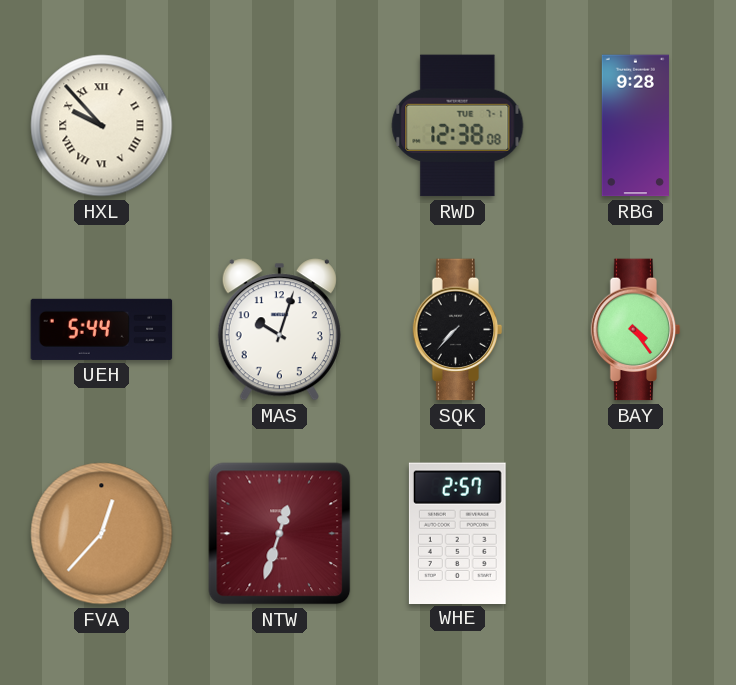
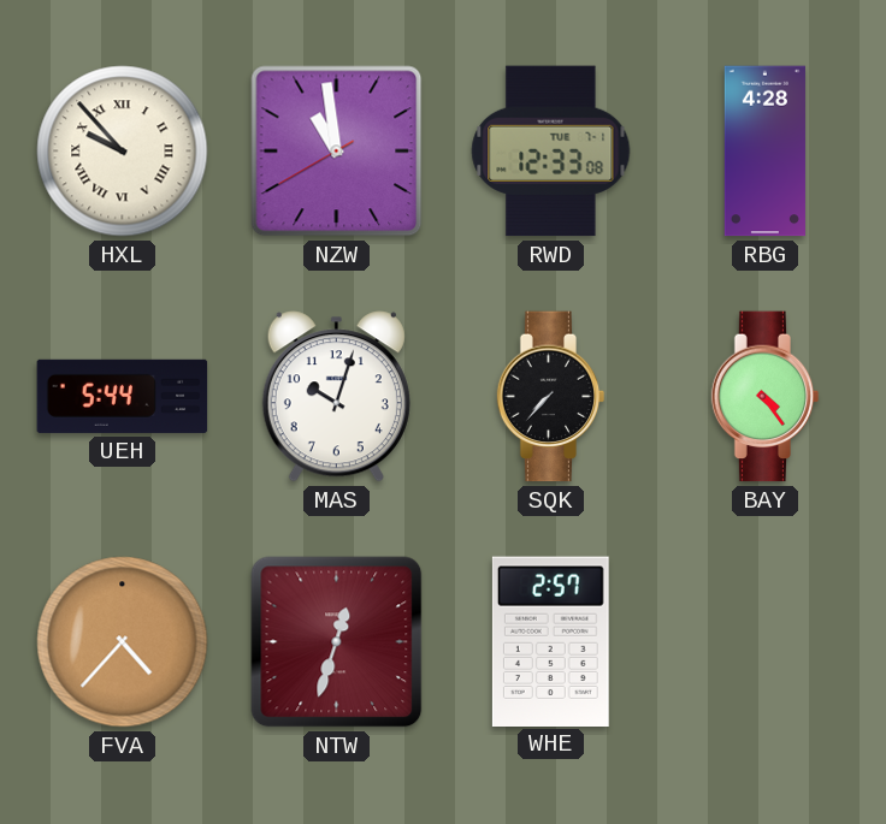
NZW: none -> 10:58 (337, 152)
RWD: 12:38 -> 12:33 (551, 152)
RBG: 9:28 -> 4:28 (764, 152)
FVA: 12:37 -> 4:37 (123, 642)
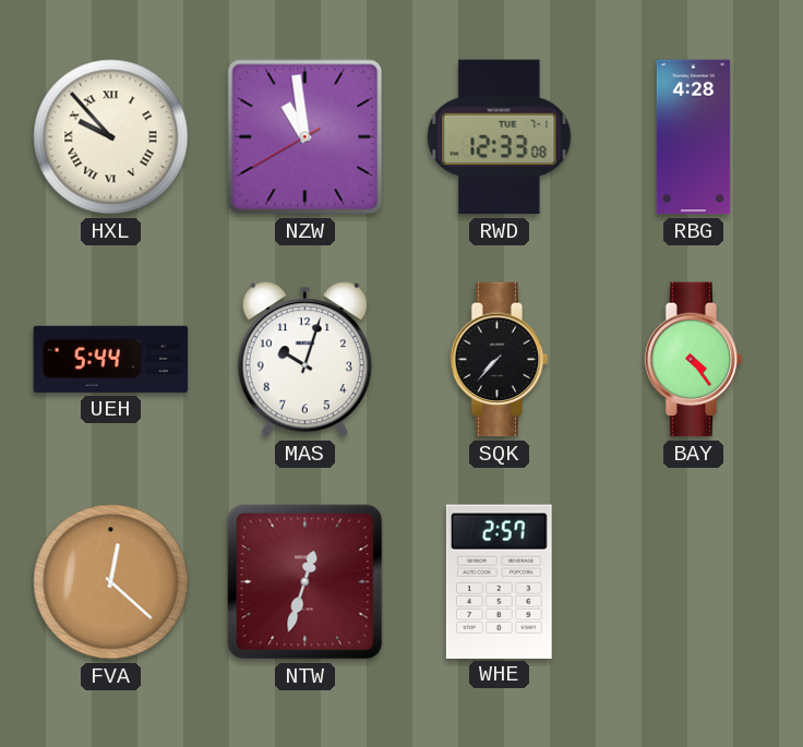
FVA: 4:37 -> 12:22 (111, 582)
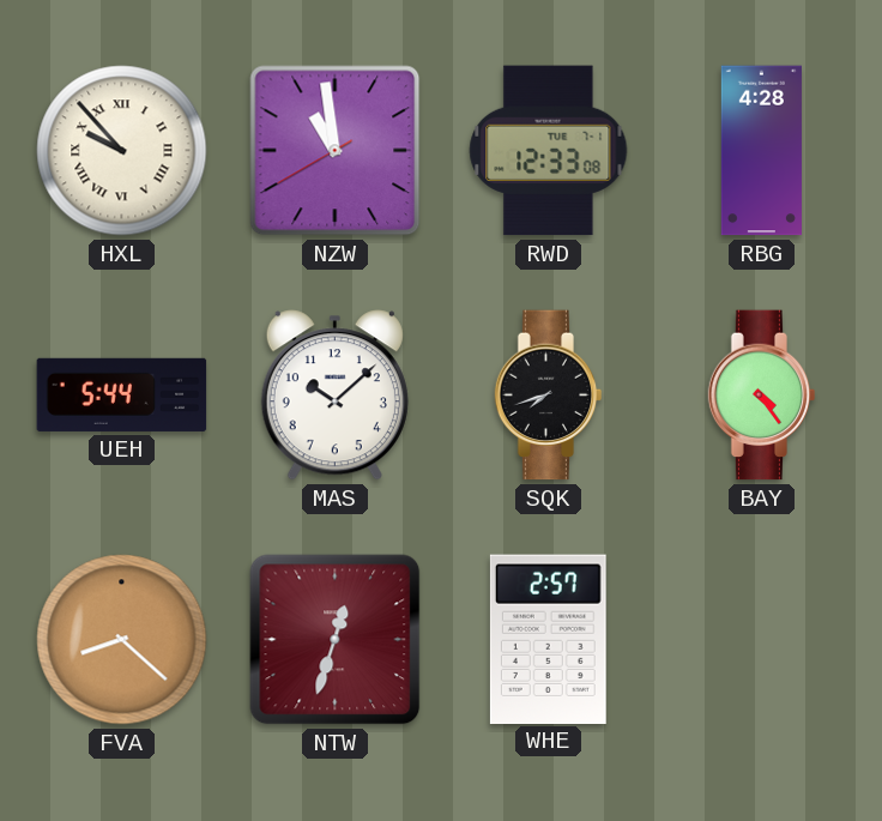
MAS: 10:03 -> 10:08 (334, 396)
SQK: 7:37 -> 7:42 (549, 396)
FVA: 12:22 -> 8:22 (122, 640)
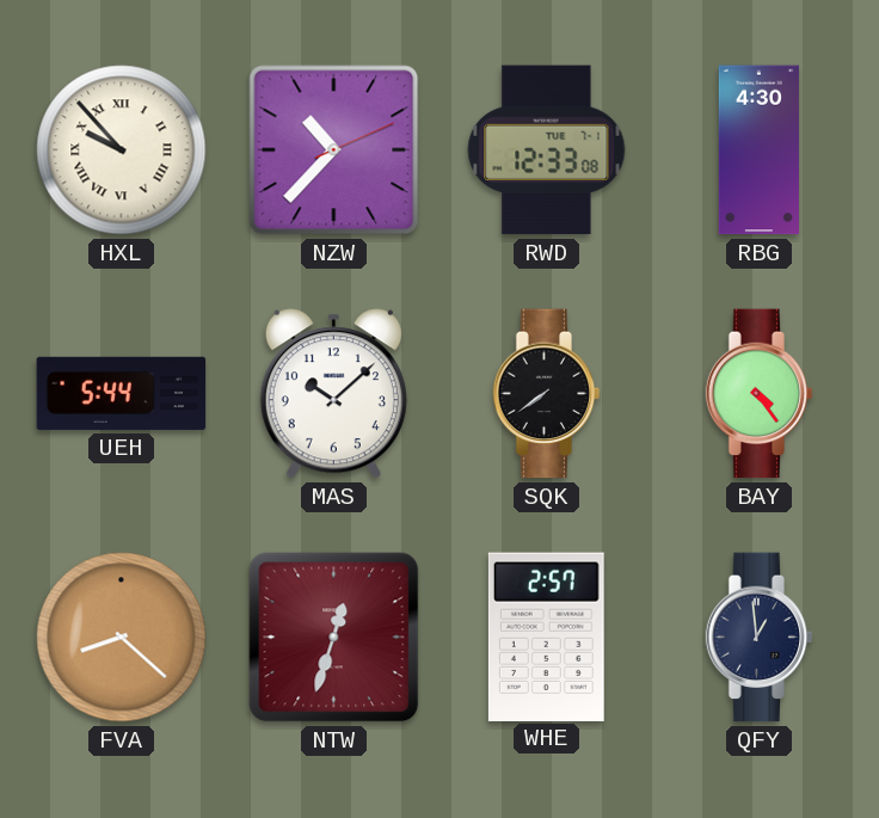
NZW: 10:58 -> 10:37 (334, 150)
RBG: 4:28 -> 4:30 (758, 150)
SQK: 7:42 -> 7:39 (547, 394)
QFY: none -> 12:59 (760, 638)
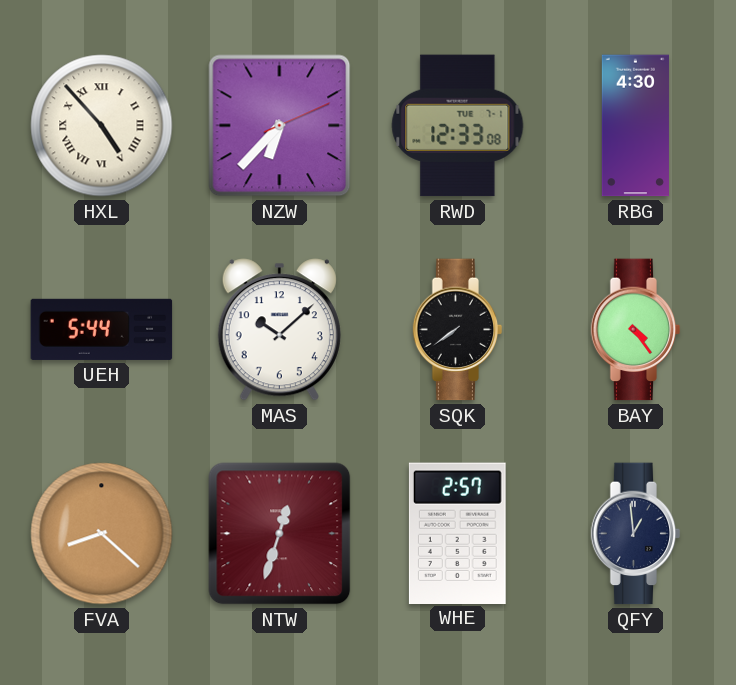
HXL: 9:53 -> 4:53 (102, 126)
NZW: 10:37 -> 6:37 (280, 126)
